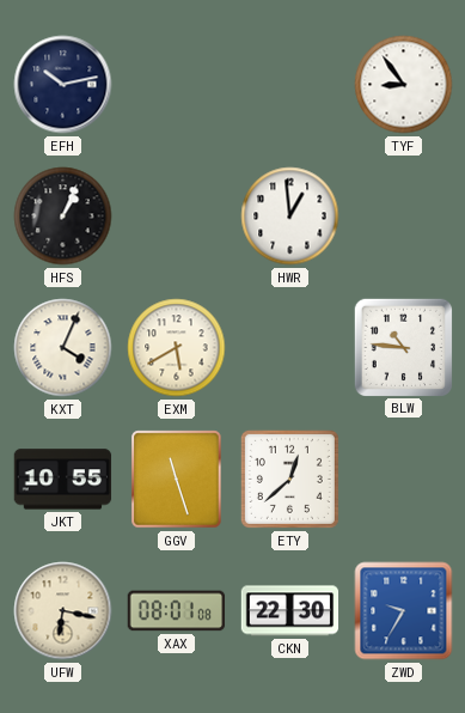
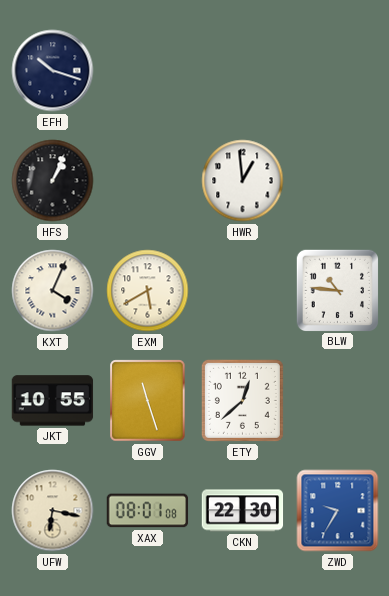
EFH: 10:13 -> 10:18 (53, 71)
TYF: 8:54 -> none (404, 85)
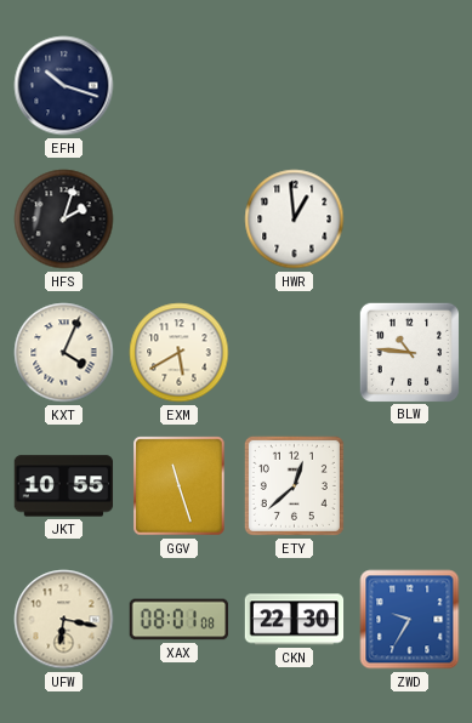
HFS: 1:04 -> 2:03 (64, 220)
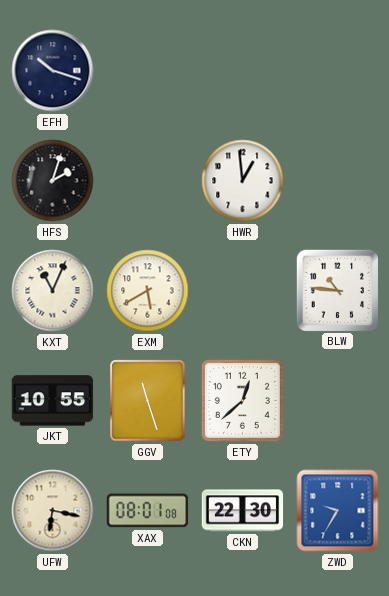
KXT: 4:04 -> 11:04 (53, 291)
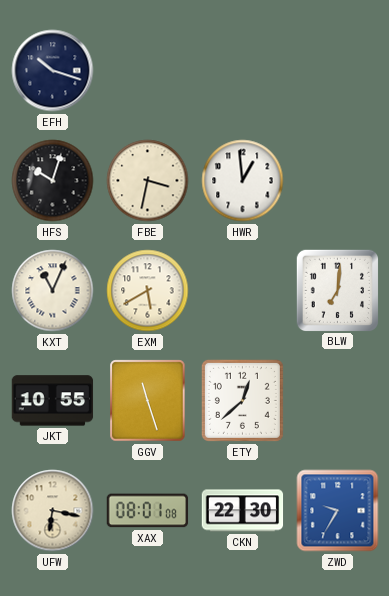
HFS: 2:03 -> 10:03 (53, 181)
FBE: none -> 3:32 (148, 181)
BLW: 10:46 -> 7:01 (337, 290)
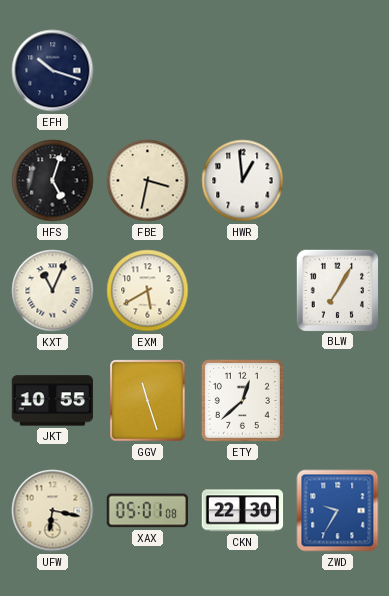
HFS: 10:03 -> 5:03 (53, 181)
BLW: 7:01 -> 7:05 (337, 290)
XAX: 08:01 -> 05:01 (148, 511)
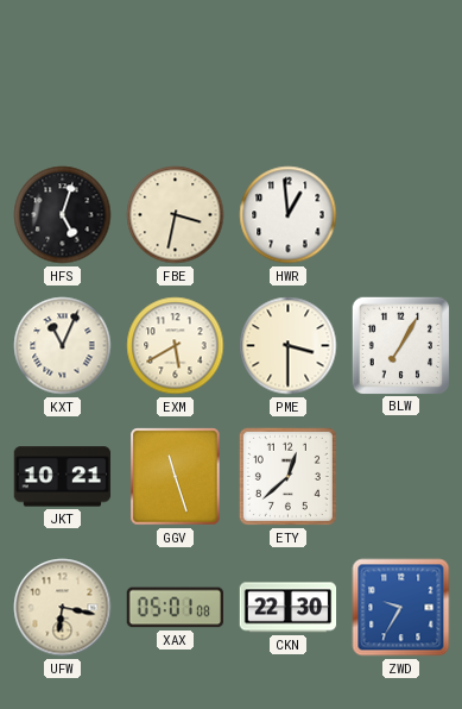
EFH: 10:18 -> none (53, 71)
PME: none -> 3:30 (289, 346)
JKT: 10:55 -> 10:21 (63, 477)
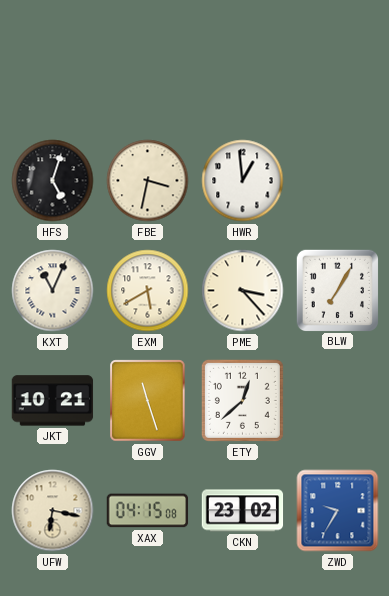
PME: 3:30 -> 3:23 (243, 291)
XAX: 05:01 -> 04:15 (148, 511)
CKN: 22:30 -> 23:02 (243, 511)
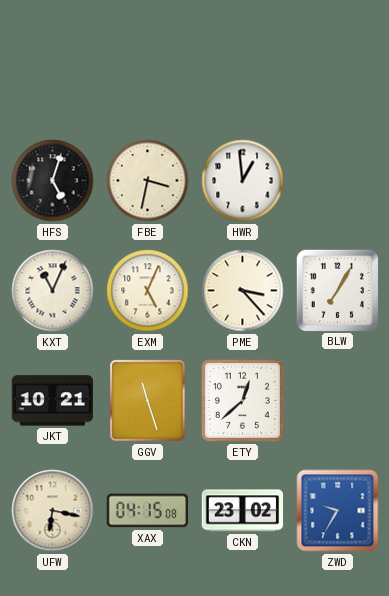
EXM: 5:40 -> 5:04 (148, 291)
